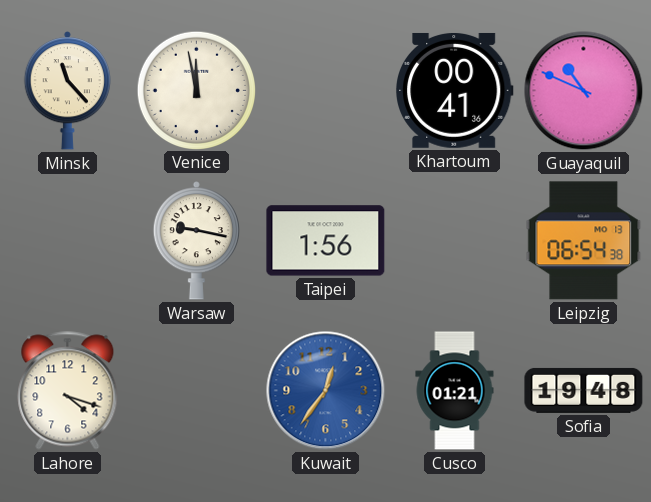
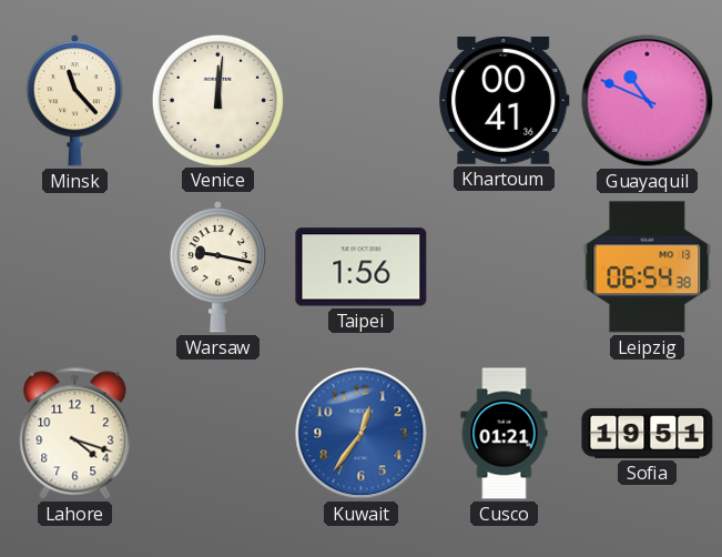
Venice: 11:58 -> 12:01 (217, 100)
Sofia: 19:48 -> 19:51 (648, 433)
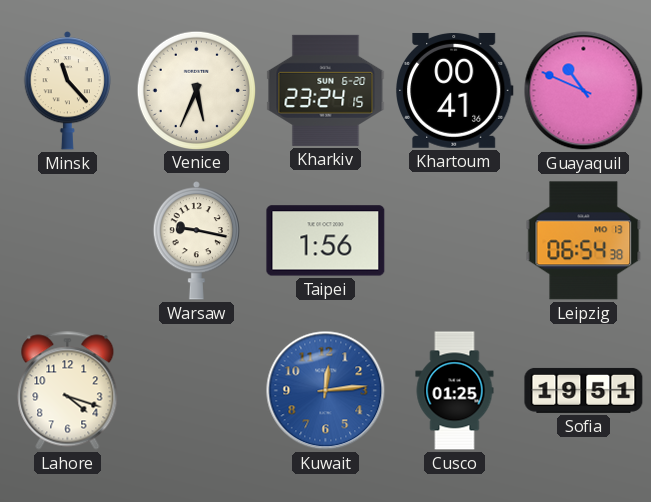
Venice: 12:01 -> 5:34 (196, 90)
Kharkiv: none -> 23:24 (326, 90)
Kuwait: 12:36 -> 12:14 (326, 391)
Cusco: 01:21 -> 01:25 (455, 391)
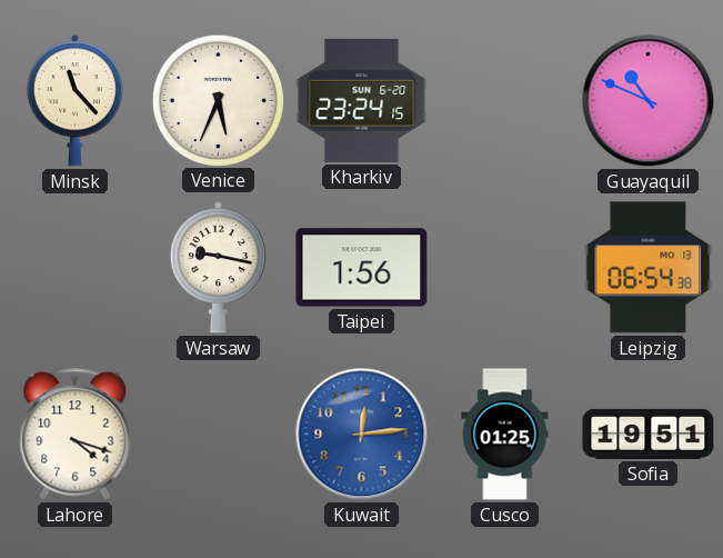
Khartoum: 00:41 -> none (454, 90)
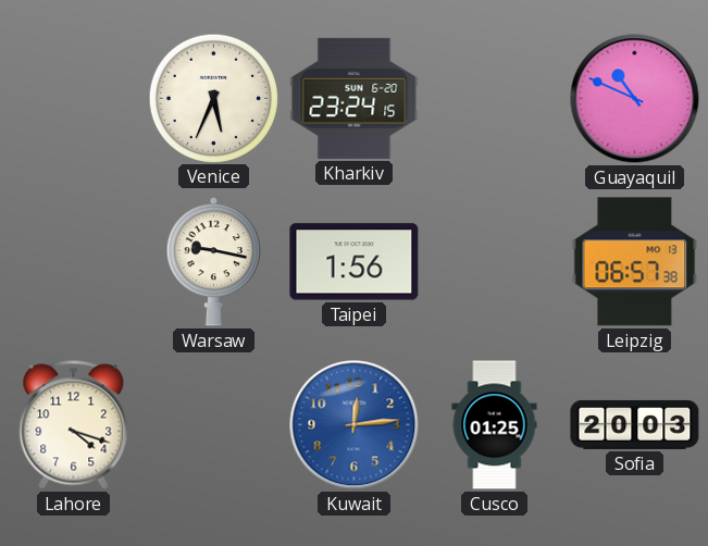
Minsk: 11:23 -> none (74, 101)
Leipzig: 06:54 -> 06:57 (635, 262)
Sofia: 19:51 -> 20:03 (635, 424)
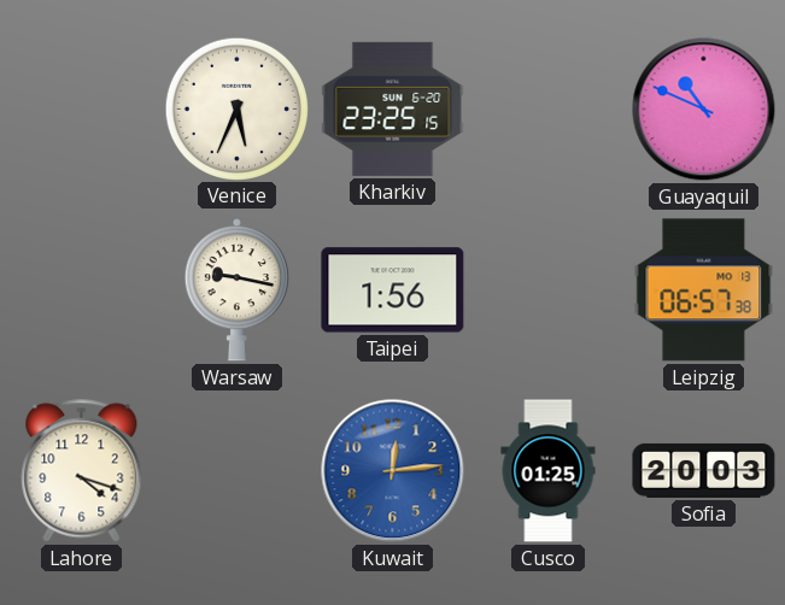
Kharkiv: 23:24 -> 23:25 (393, 108)
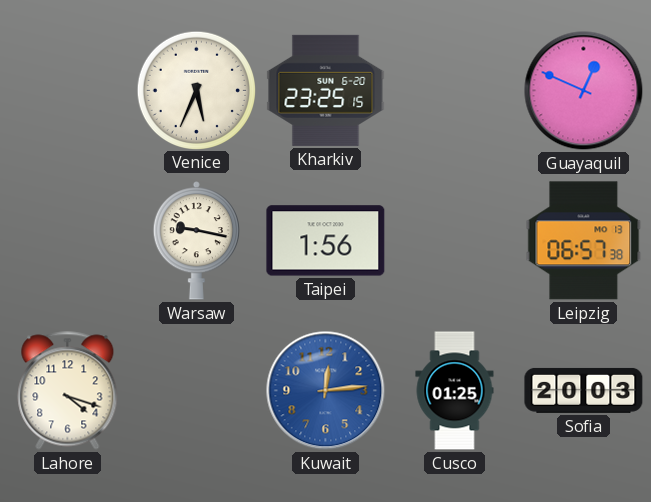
Guayaquil: 10:49 -> 12:49 (584, 91)
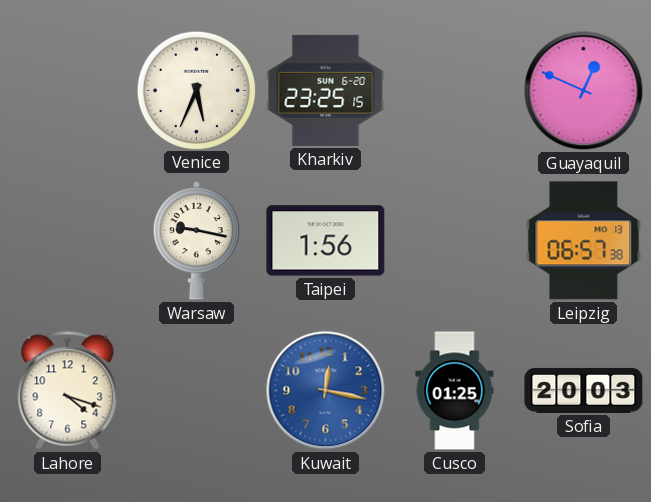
Kuwait: 12:14 -> 12:17 (326, 391)
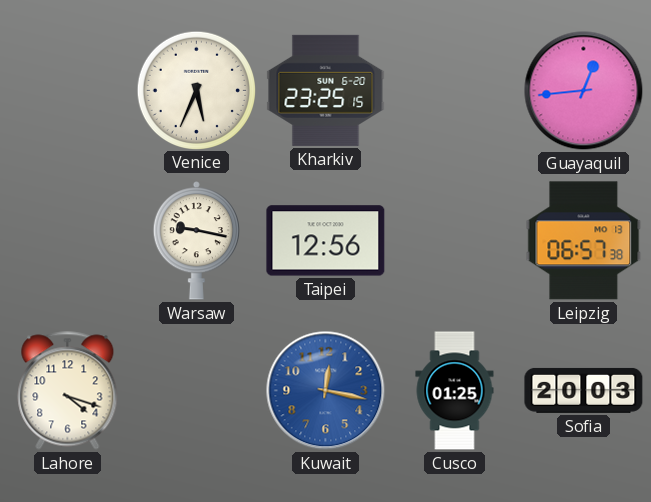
Guayaquil: 12:49 -> 12:44 (584, 91)
Taipei: 1:56 -> 12:56 (326, 241)
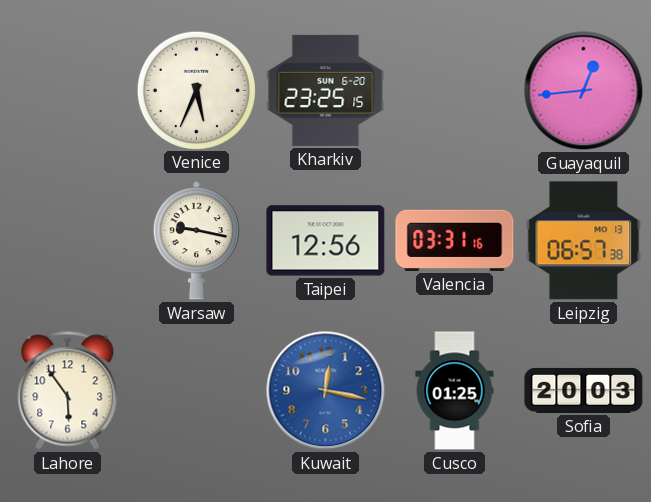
Valencia: none -> 03:31 (455, 240)
Lahore: 4:18 -> 5:54 (68, 391)
